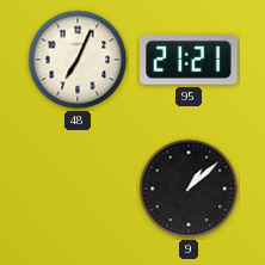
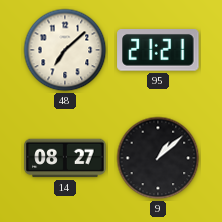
48: 7:04 -> 7:08 (65, 50)
14: none -> 08:27 (65, 158)
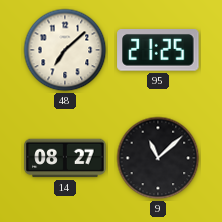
95: 21:21 -> 21:25 (158, 51)
9: 1:08 -> 11:08 (158, 158)
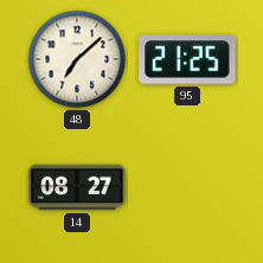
9: 11:08 -> none (158, 158)
